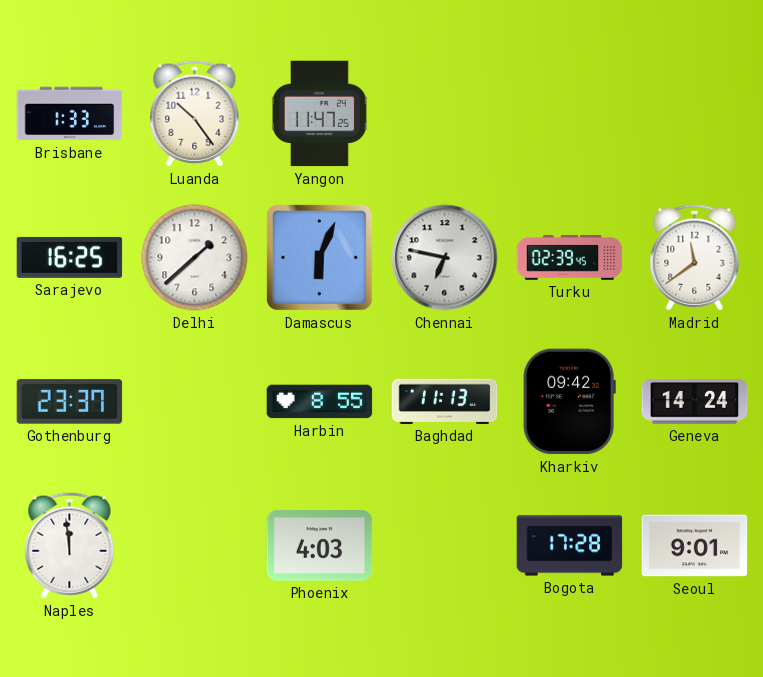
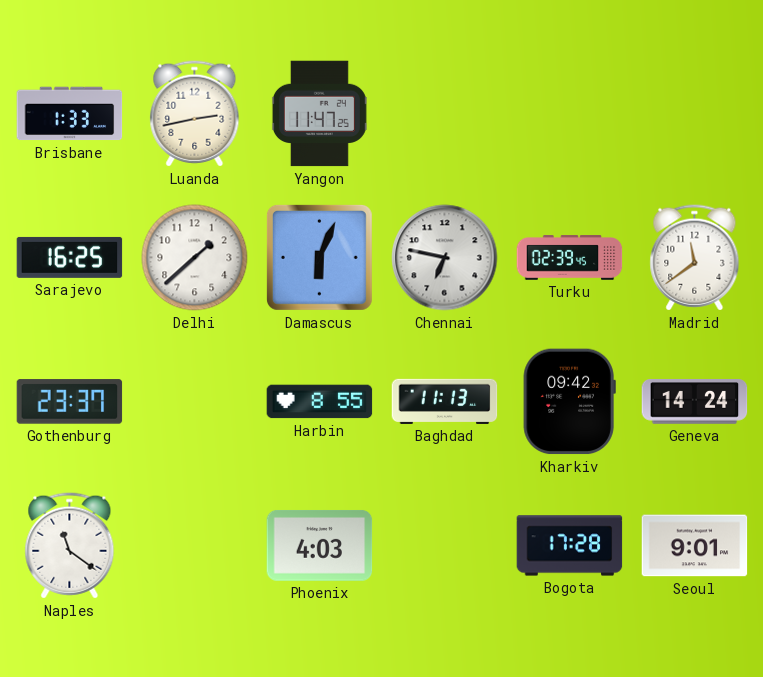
Luanda: 10:24 -> 2:43 (195, 114)
Naples: 11:59 -> 11:21 (70, 546)
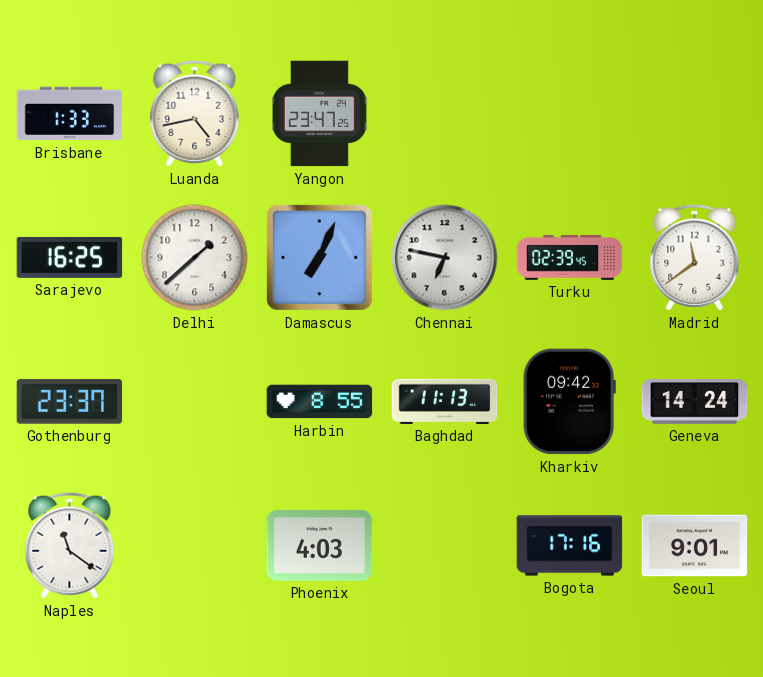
Luanda: 2:43 -> 4:43 (195, 114)
Yangon: 11:47 -> 23:47 (319, 114)
Damascus: 6:04 -> 7:04 (319, 257)
Bogota: 17:28 -> 17:16 (570, 546)
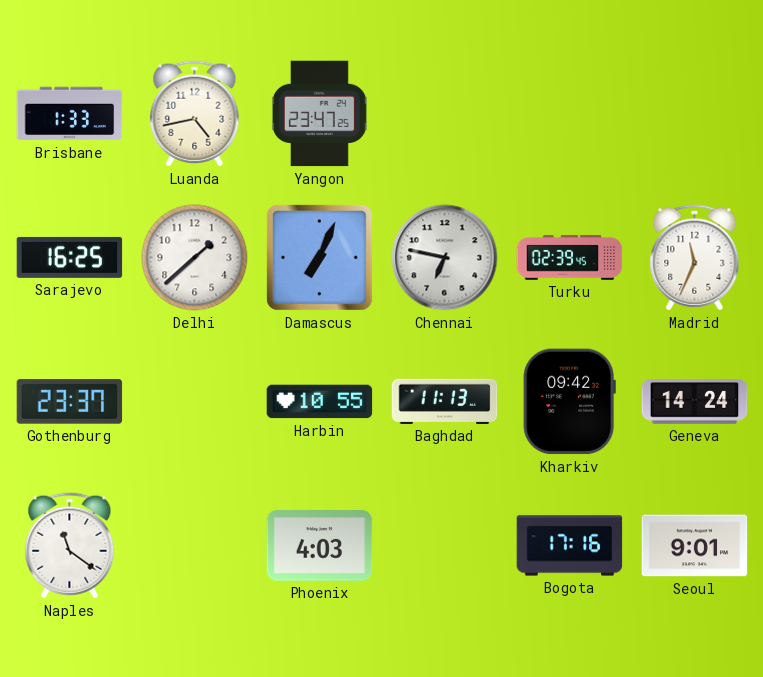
Madrid: 11:39 -> 11:34 (695, 258)
Harbin: 8:55 -> 10:55 (320, 402)
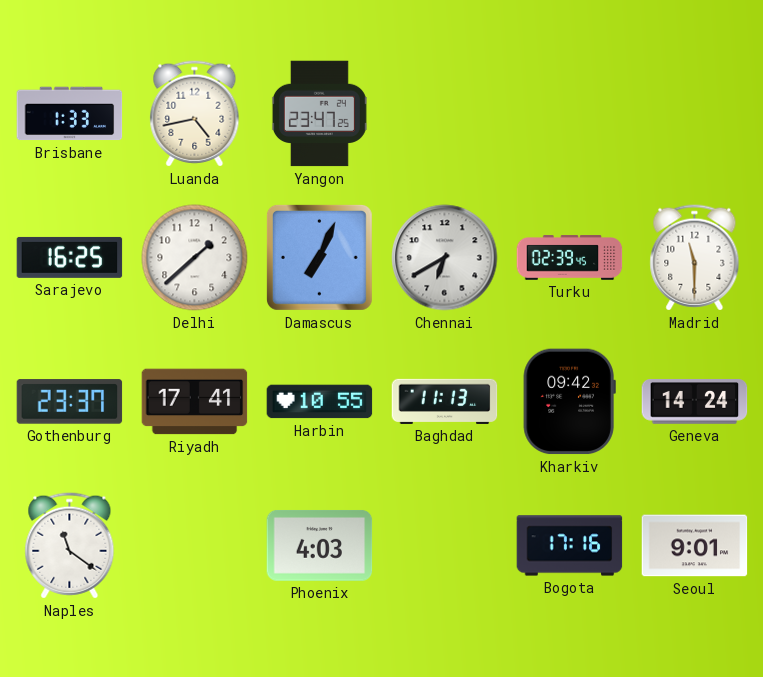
Chennai: 6:47 -> 6:40 (445, 258)
Madrid: 11:34 -> 11:30 (695, 258)
Riyadh: none -> 17:41 (195, 402)
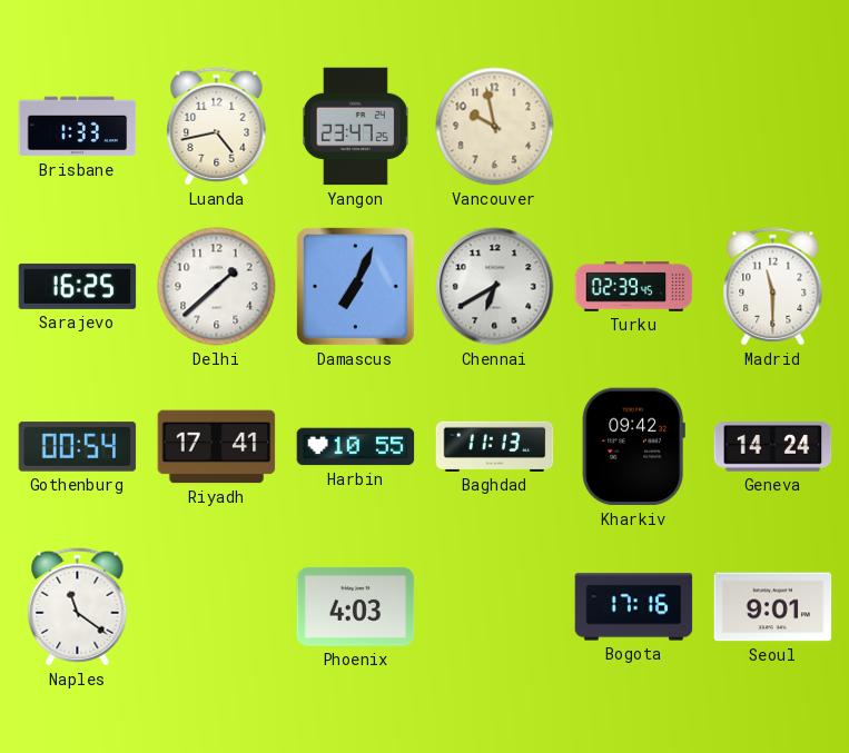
Vancouver: none -> 9:58 (495, 127)
Gothenburg: 23:37 -> 00:54 (78, 447)
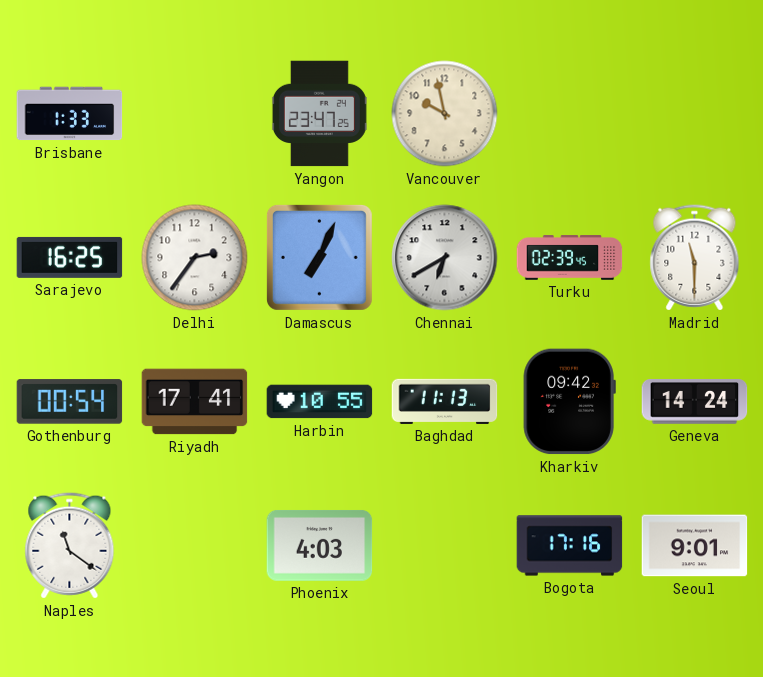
Luanda: 4:43 -> none (217, 127)
Delhi: 1:38 -> 2:36 (195, 258)
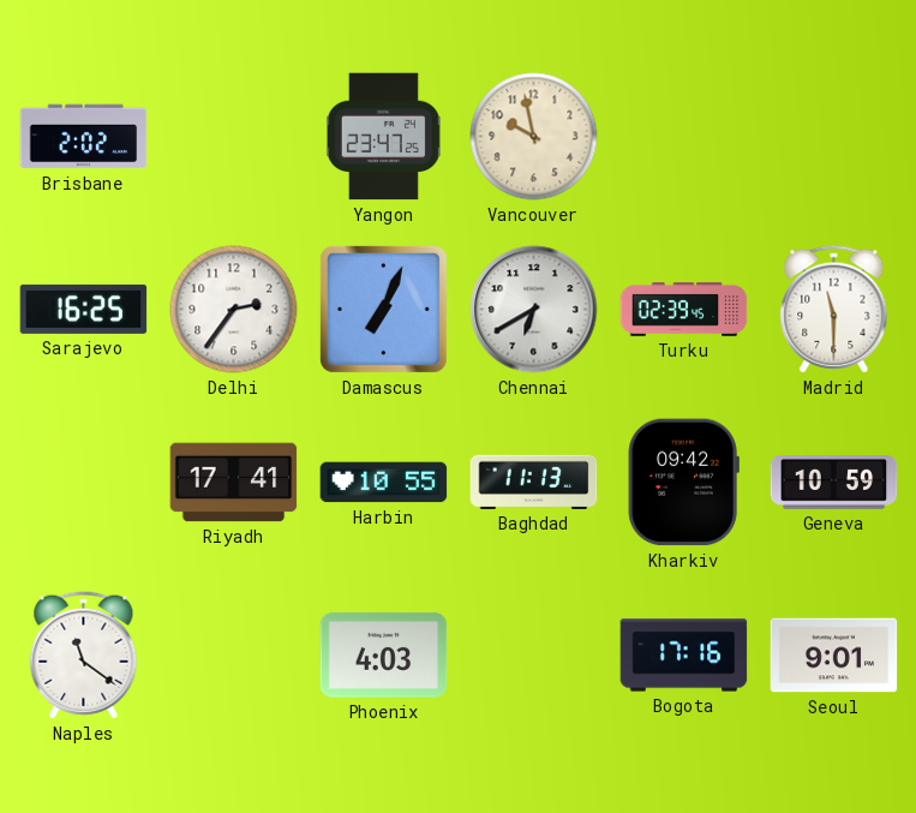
Brisbane: 1:33 -> 2:02 (84, 137)
Gothenburg: 00:54 -> none (70, 402)
Geneva: 14:24 -> 10:59 (834, 483)
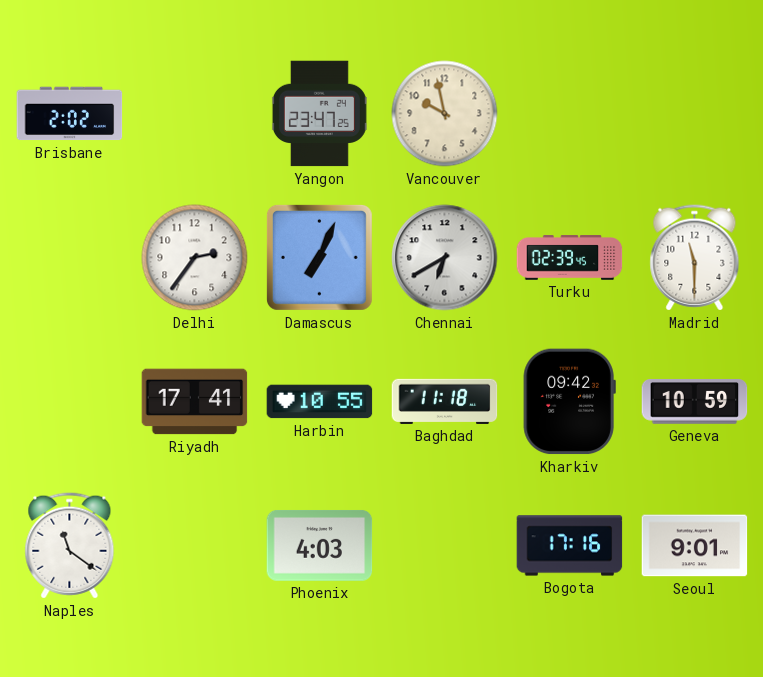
Sarajevo: 16:25 -> none (84, 309)
Baghdad: 11:13 -> 11:18 (445, 401)
